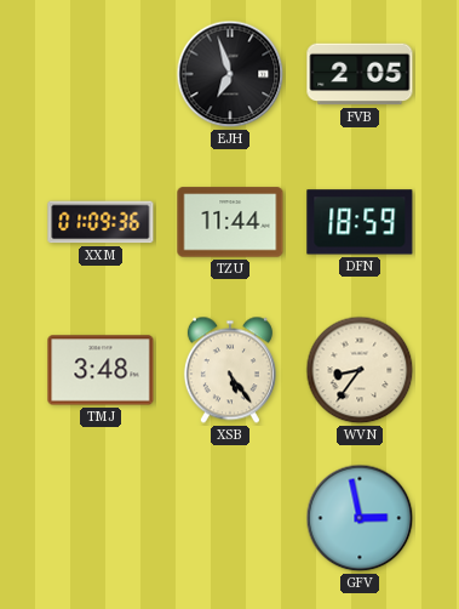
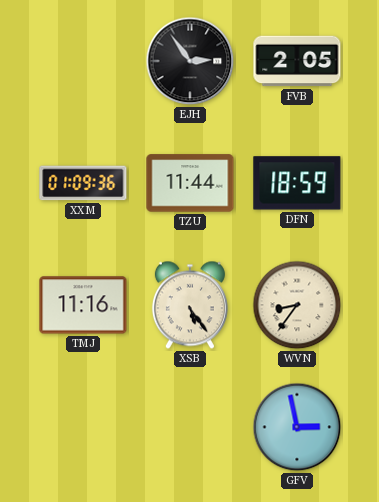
EJH: 6:57 -> 2:54 (190, 61)
TMJ: 3:48 -> 11:16 (83, 305)
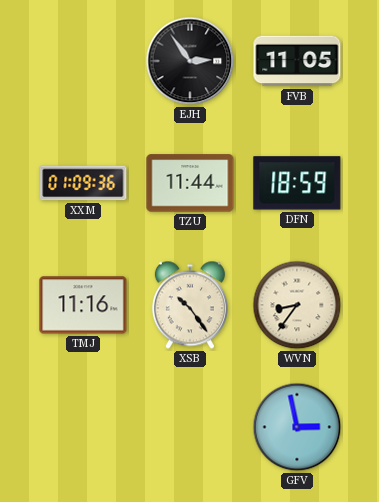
FVB: 2:05 -> 11:05 (297, 61)
XSB: 5:24 -> 10:24 (190, 305)
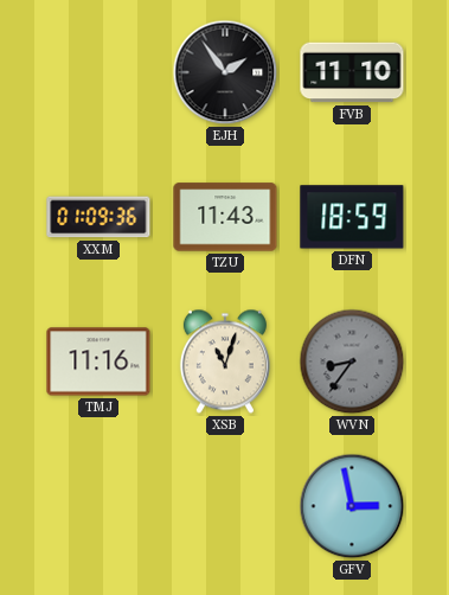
EJH: 2:54 -> 1:54 (225, 72)
FVB: 11:05 -> 11:10 (352, 72)
TZU: 11:44 -> 11:43 (225, 217)
XSB: 10:24 -> 11:03 (225, 362)
WVN dial: cream -> grey (352, 362)
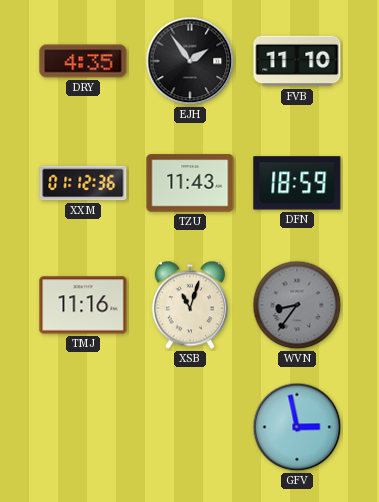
DRY: none -> 4:35 (83, 61)
XXM: 01:09 -> 01:12 (83, 183)
